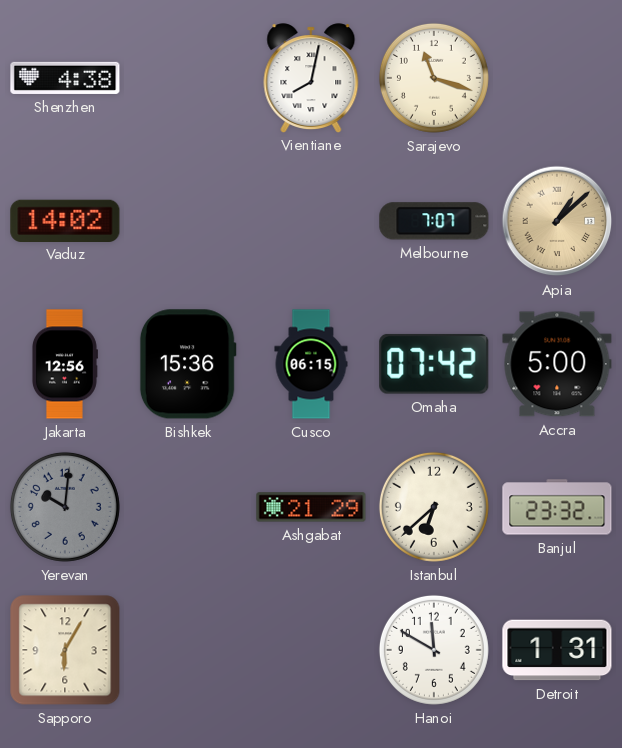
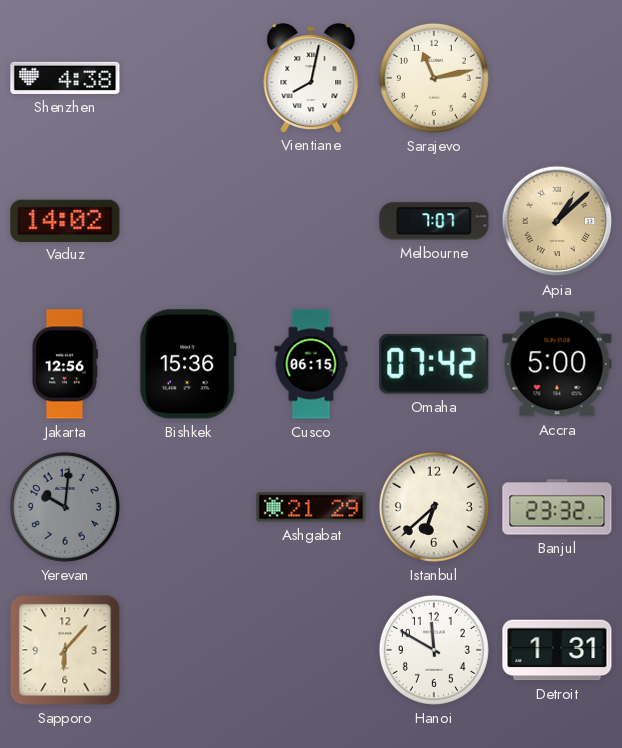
Sarajevo: 11:18 -> 11:13 (434, 78)
Sapporo: 6:05 -> 6:07 (65, 650)
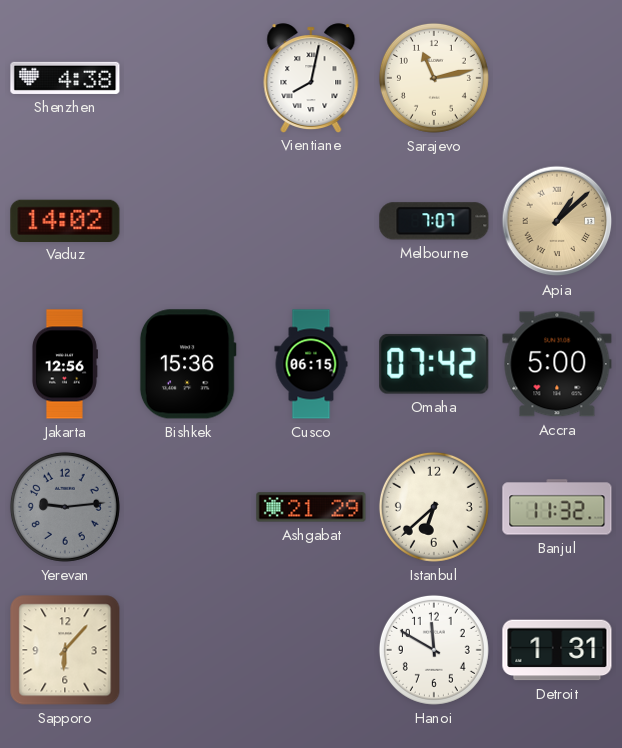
Yerevan: 10:01 -> 9:14 (65, 507)
Banjul: 23:32 -> 11:32 (557, 507)
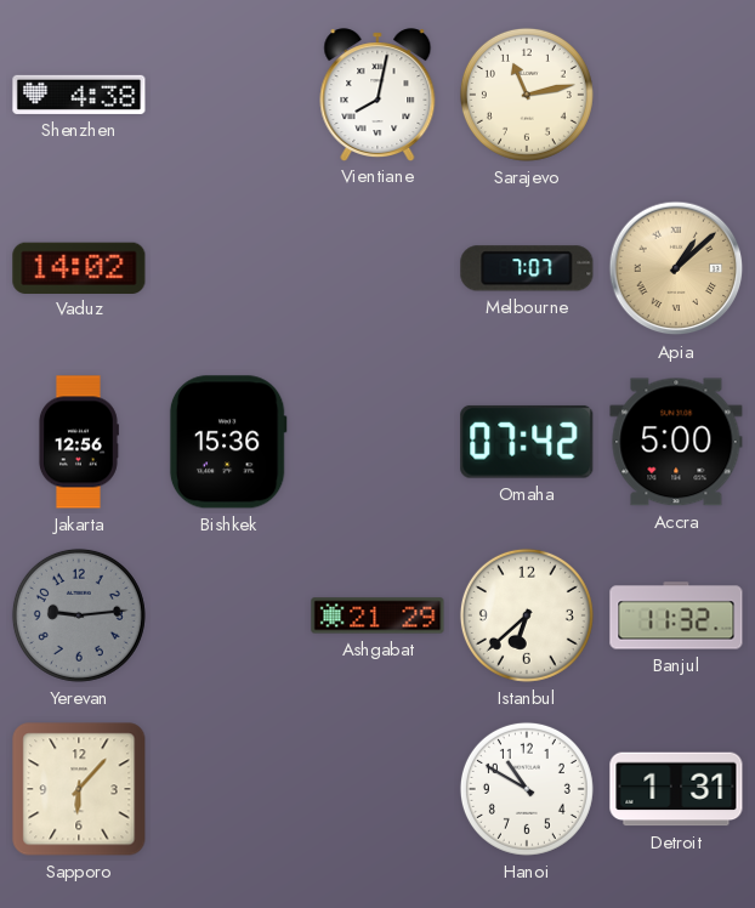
Cusco: 06:15 -> none (311, 364)
Hanoi: 11:50 -> 10:50 (527, 789)
